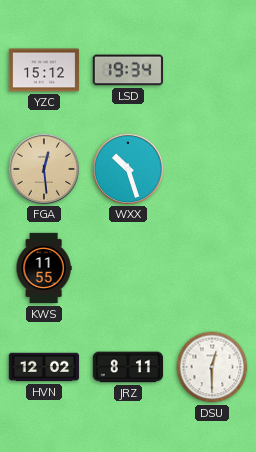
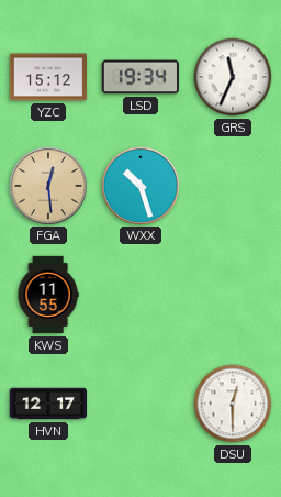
GRS: none -> 11:34 (233, 77)
HVN: 12:02 -> 12:17 (48, 404)
JRZ: 8:11 -> none (128, 367)
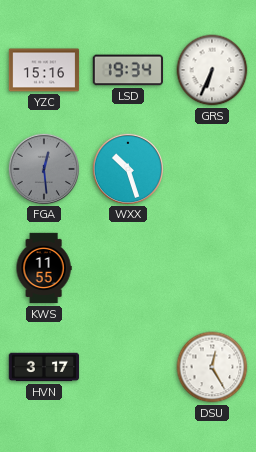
YZC: 15:12 -> 15:16 (44, 70)
GRS: 11:34 -> 6:34 (212, 70)
FGA dial: champagne -> grey (43, 168)
HVN: 12:17 -> 3:17 (44, 367)
DSU: 12:30 -> 12:25 (212, 367)
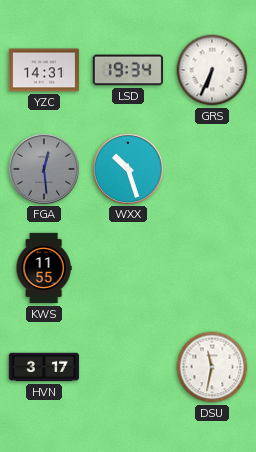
YZC: 15:16 -> 14:31 (44, 70)
DSU: 12:25 -> 11:32 (212, 367)
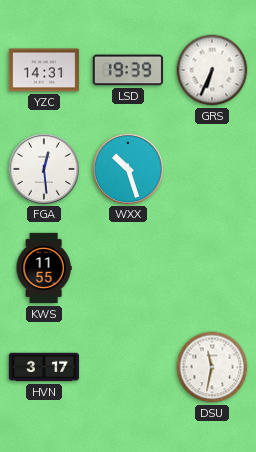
LSD: 19:34 -> 19:39 (127, 70)
FGA dial: grey -> white (43, 168)
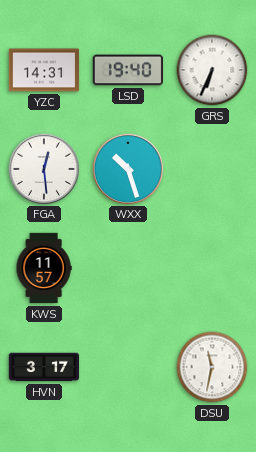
LSD: 19:39 -> 19:40 (127, 70)
KWS: 11:55 -> 11:57 (44, 268)
